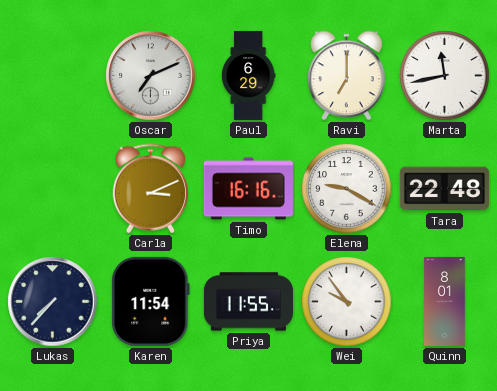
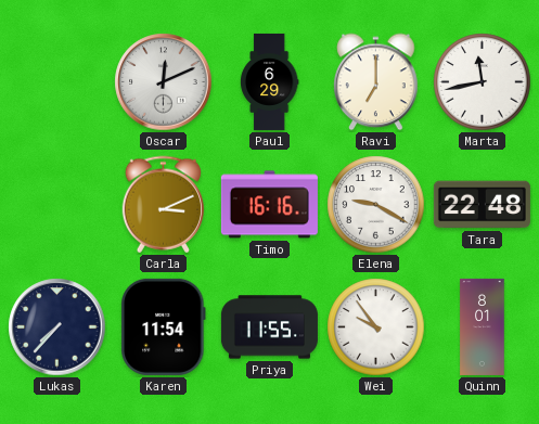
Oscar: 7:11 -> 12:11 (164, 82)
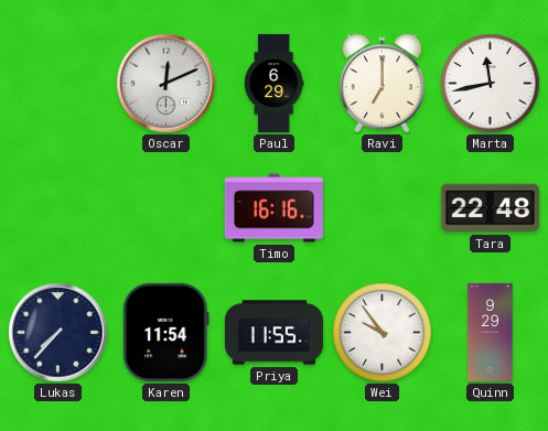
Carla: 3:11 -> none (164, 205)
Elena: 9:20 -> none (376, 205)
Quinn: 8:01 -> 9:29 (491, 332)
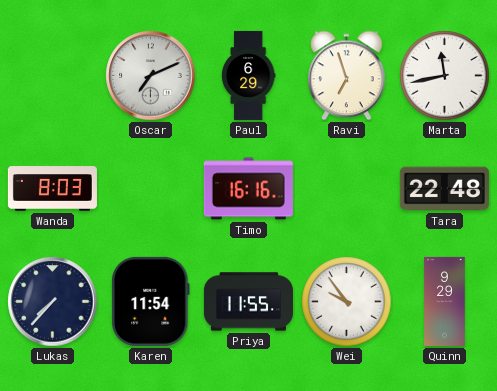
Oscar: 12:11 -> 7:11 (151, 76)
Ravi: 7:00 -> 6:57 (347, 76)
Wanda: none -> 8:03 (52, 189)
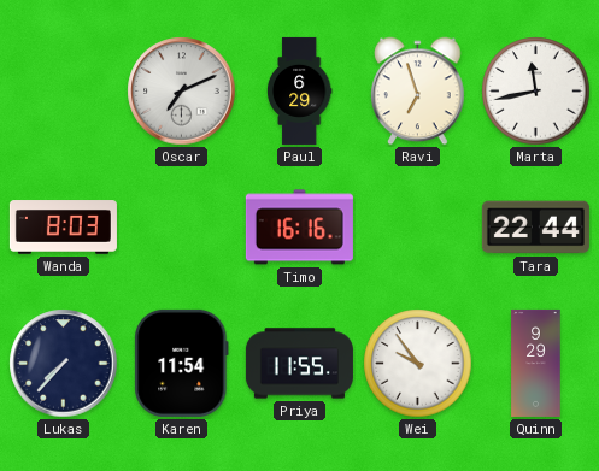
Tara: 22:48 -> 22:44 (535, 228)
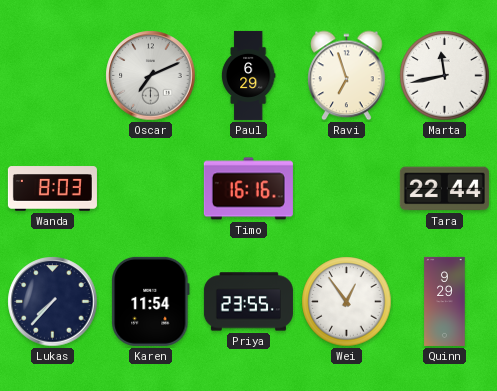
Priya: 11:55 -> 23:55 (248, 302)
Wei: 9:54 -> 12:54 (347, 302)
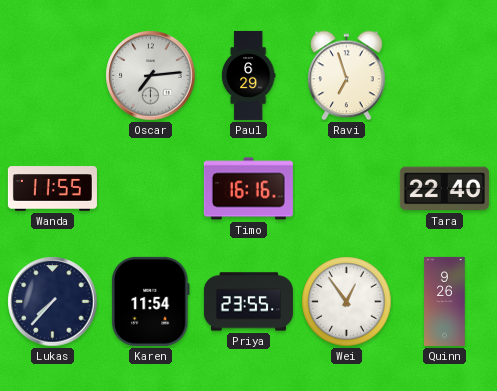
Oscar: 7:11 -> 7:14 (151, 76)
Marta: 11:43 -> none (445, 76)
Wanda: 8:03 -> 11:55 (52, 189)
Tara: 22:44 -> 22:40 (444, 189)
Quinn: 9:29 -> 9:26 (445, 301)
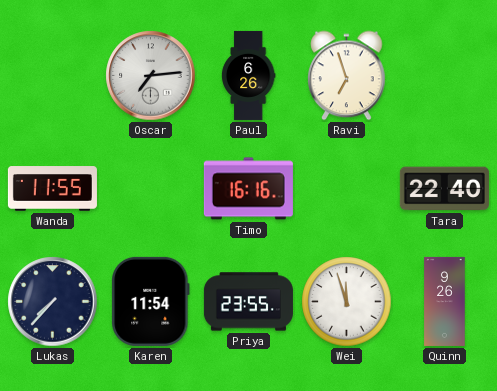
Paul: 6:29 -> 6:26 (248, 75)
Wei: 12:54 -> 11:57 (347, 302)
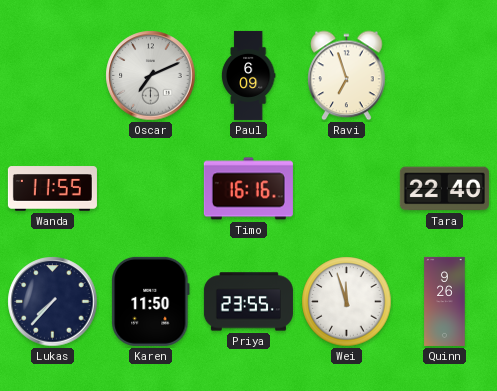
Oscar: 7:14 -> 7:11 (151, 76)
Paul: 6:26 -> 6:09 (248, 75)
Karen: 11:54 -> 11:50 (151, 301)
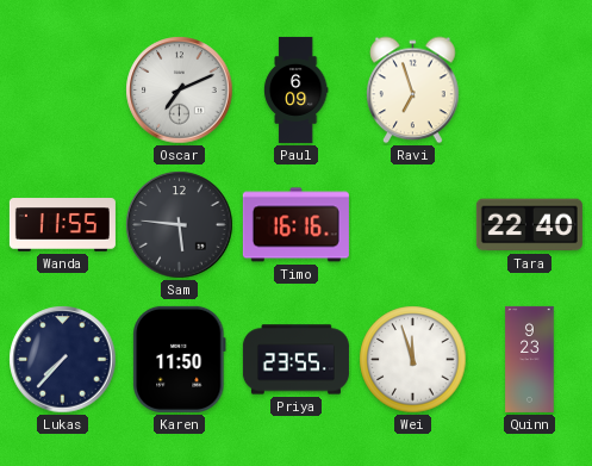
Sam: none -> 5:46 (180, 225)
Quinn: 9:26 -> 9:23 (530, 359)
